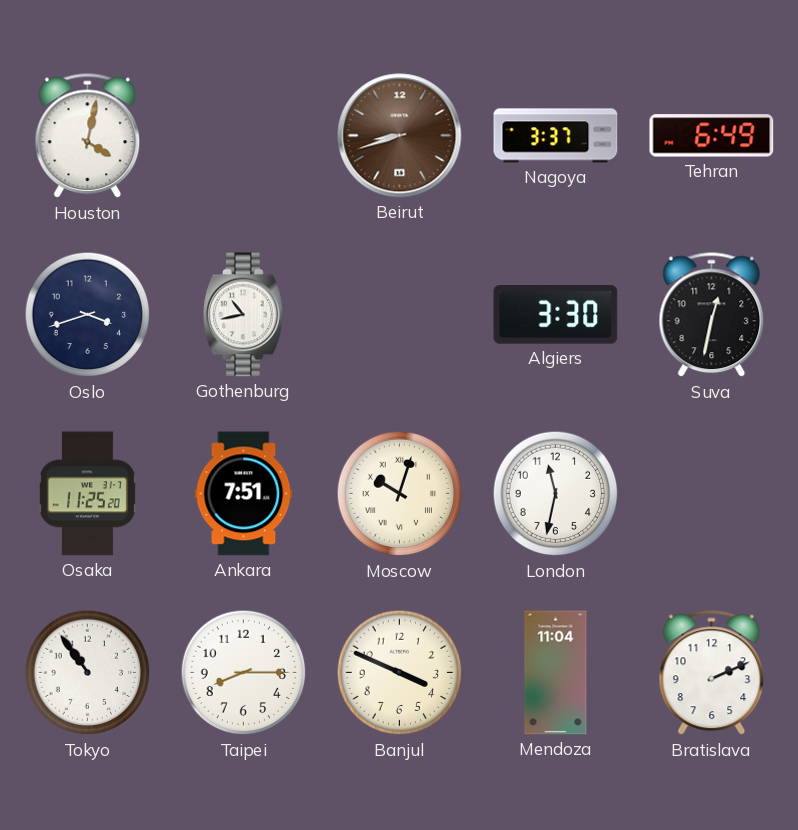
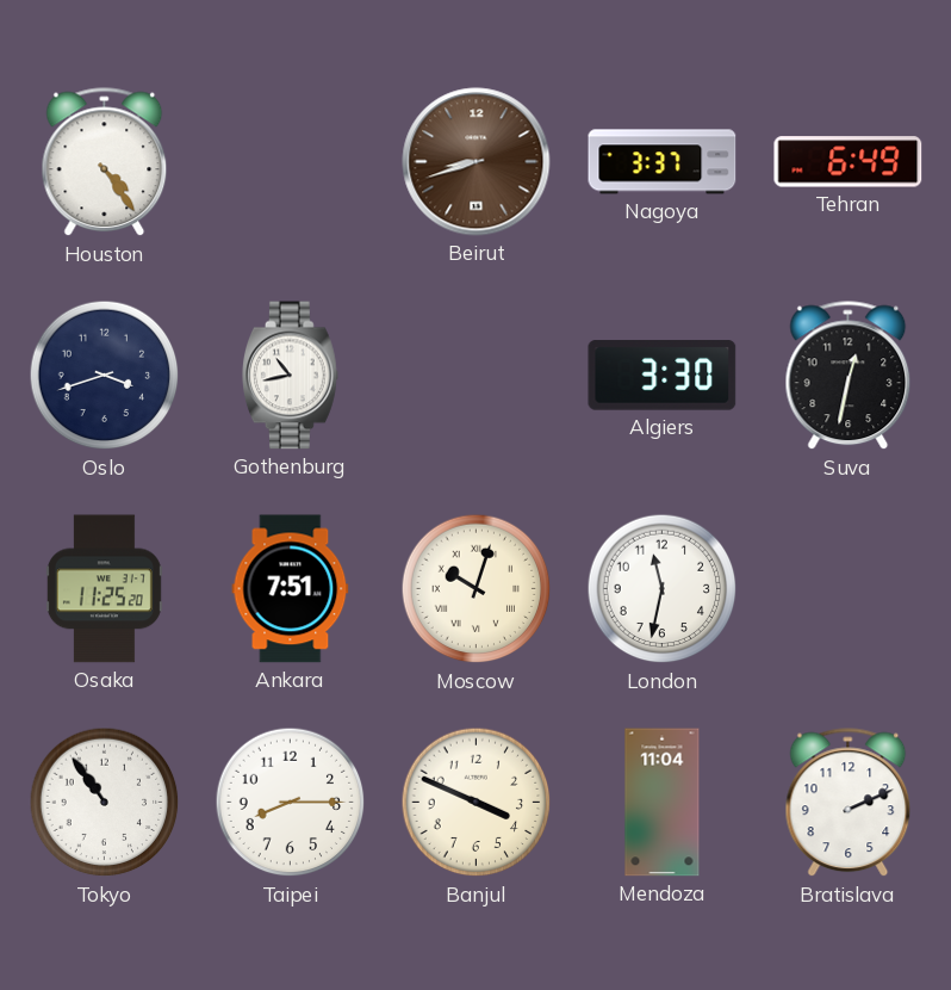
Houston: 4:02 -> 4:24 (105, 162)
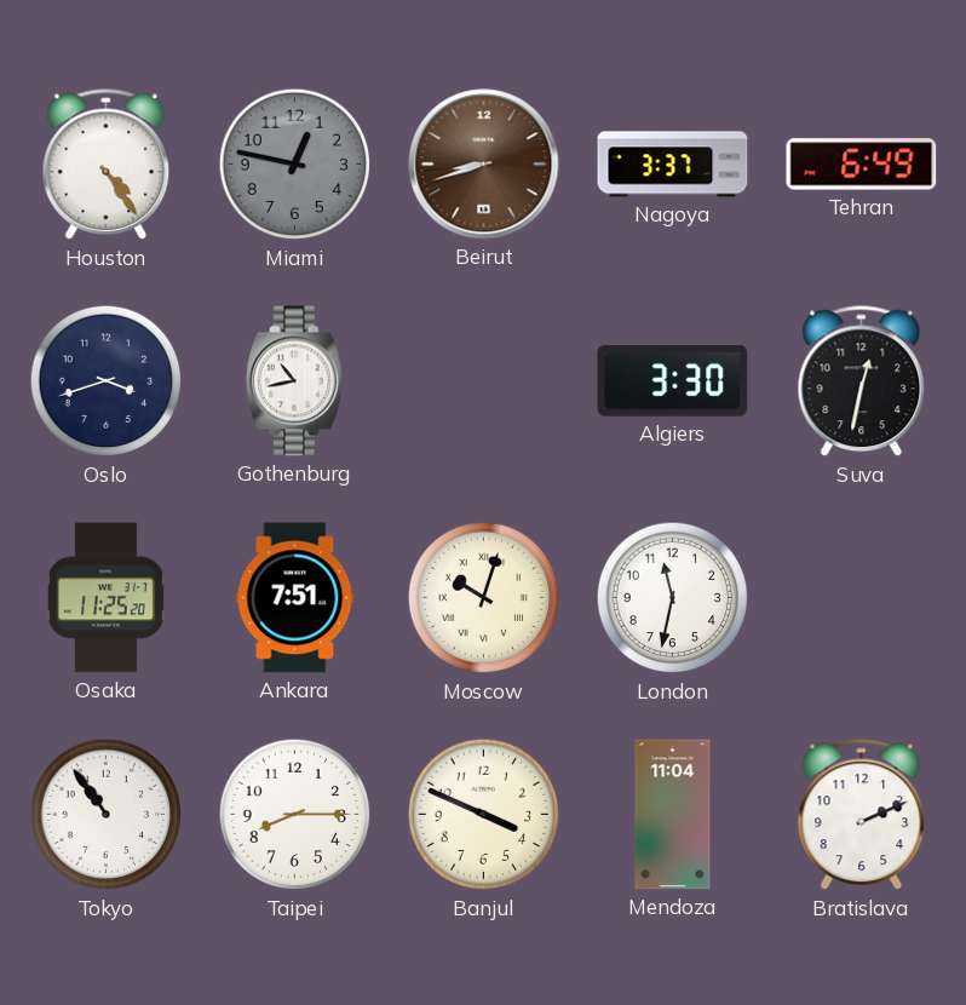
Miami: none -> 12:47 (295, 165)
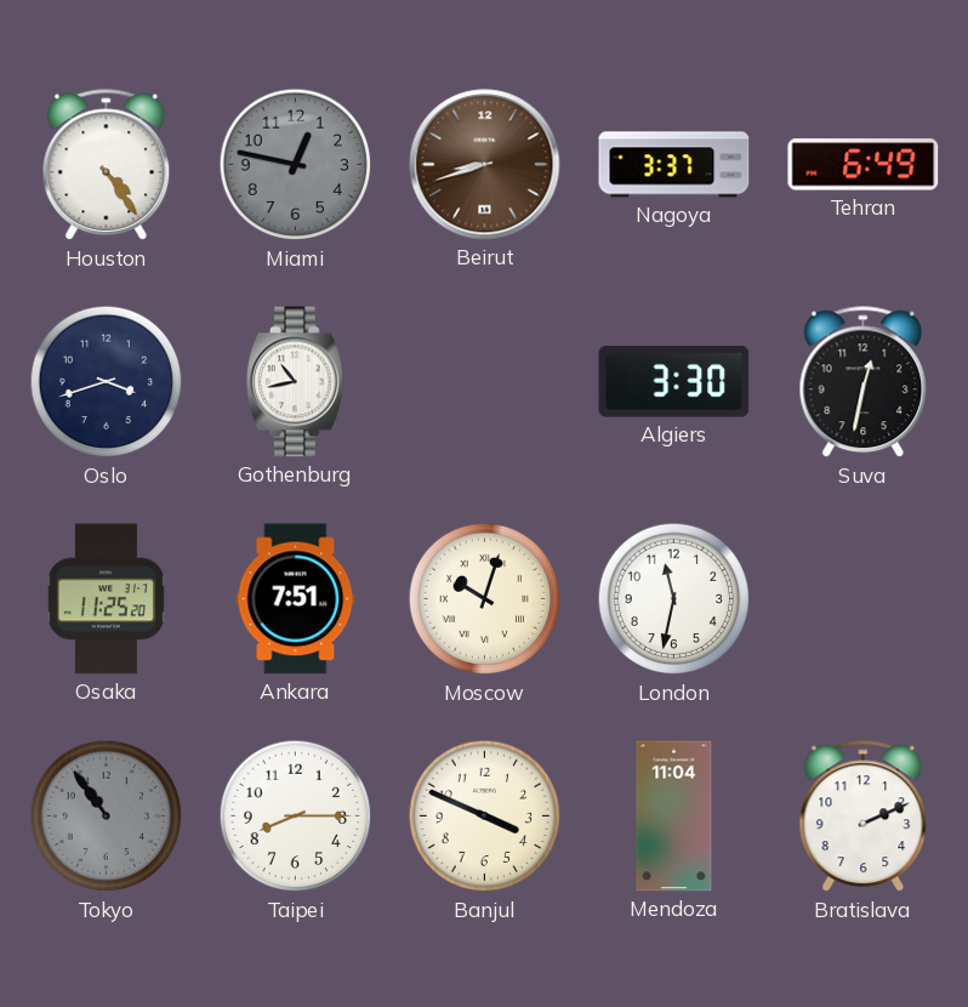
Tokyo dial: white -> grey (107, 817)
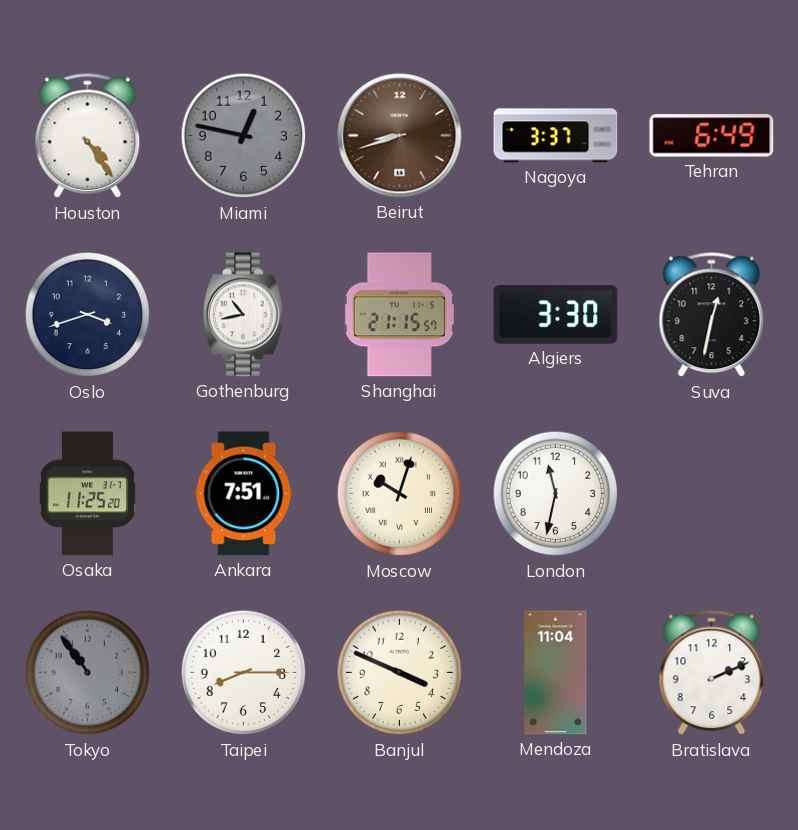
Shanghai: none -> 21:15 (399, 315)
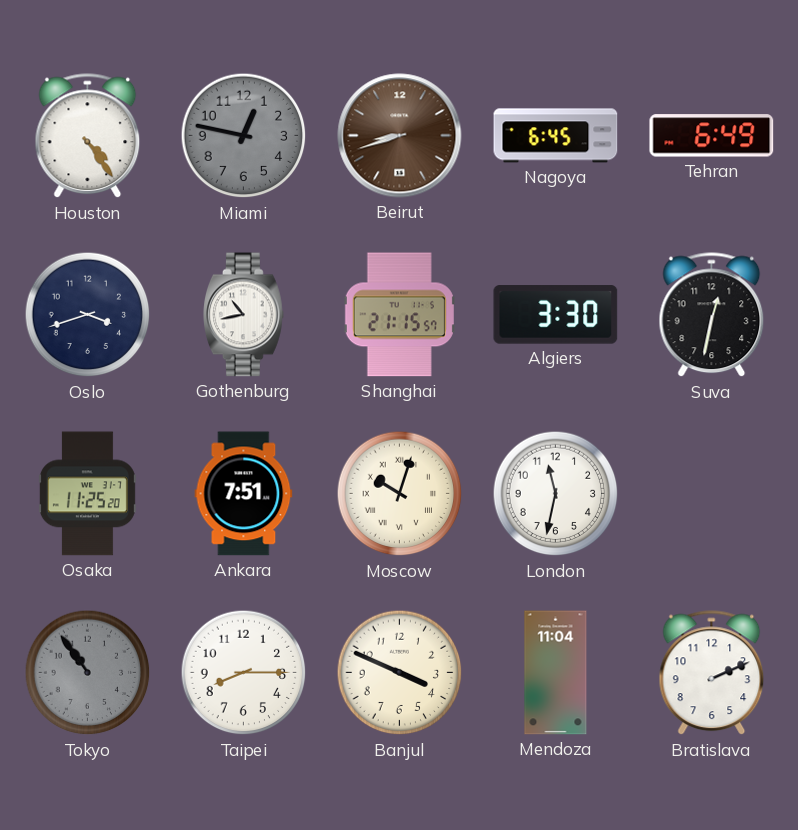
Nagoya: 3:37 -> 6:45 (556, 136)
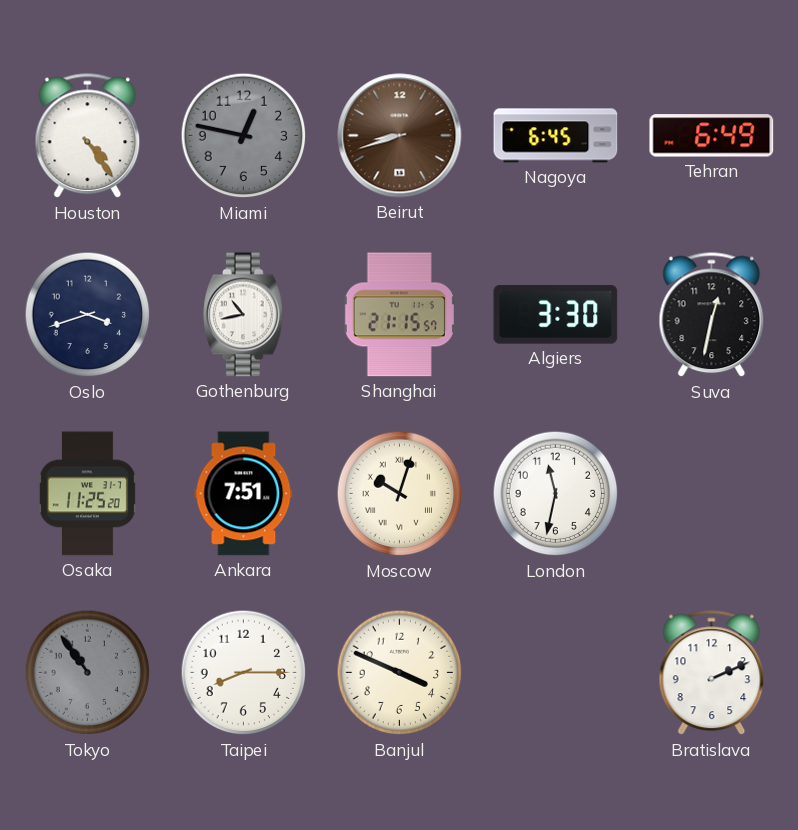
Mendoza: 11:04 -> none (556, 673)
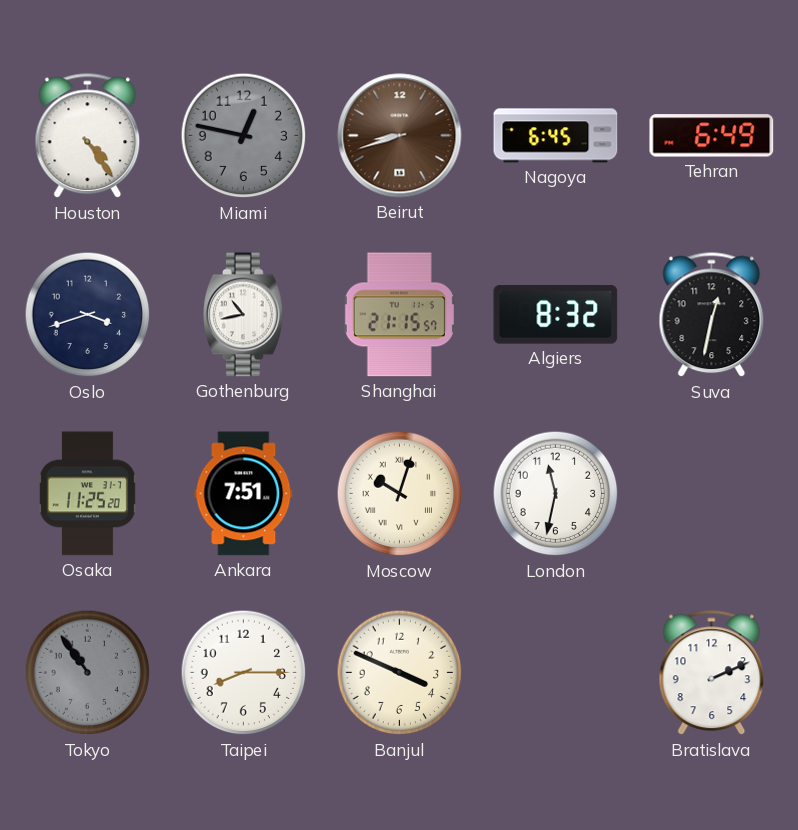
Algiers: 3:30 -> 8:32 (556, 315)
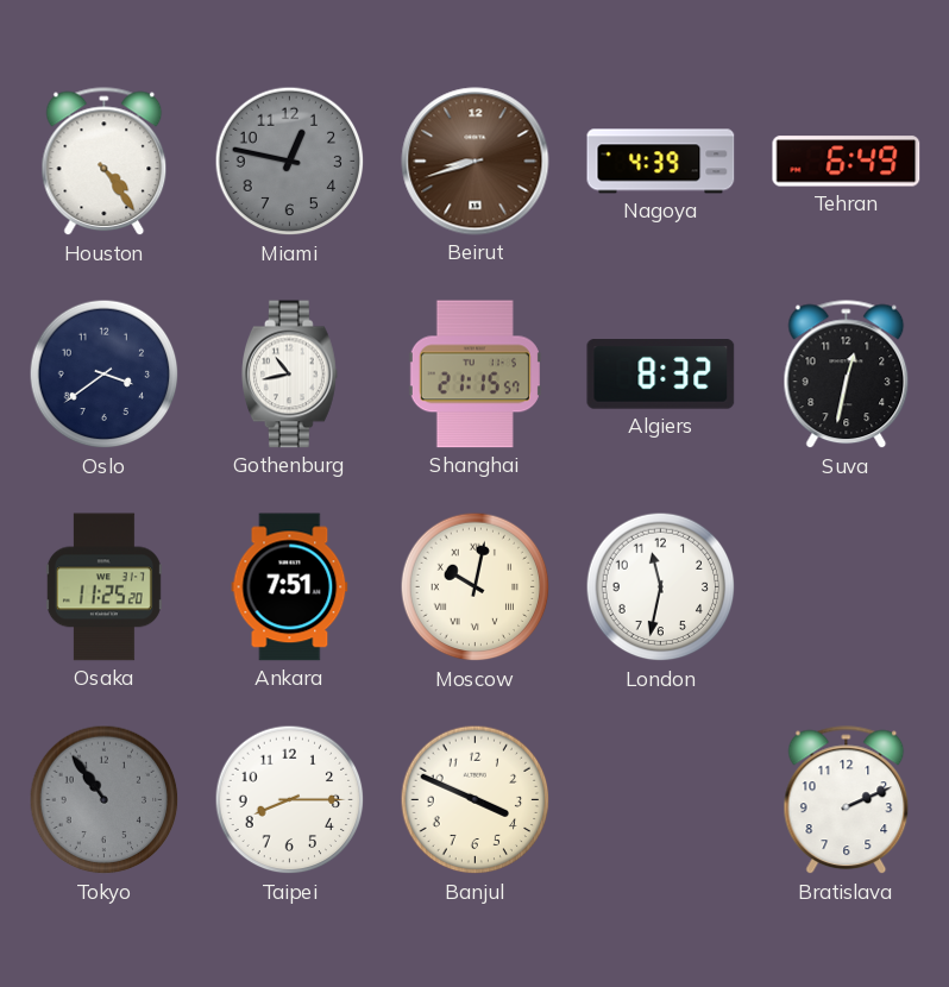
Nagoya: 6:45 -> 4:39 (661, 162)
Oslo: 3:42 -> 3:39 (105, 375)
Moscow: 10:03 -> 10:02 (476, 587)
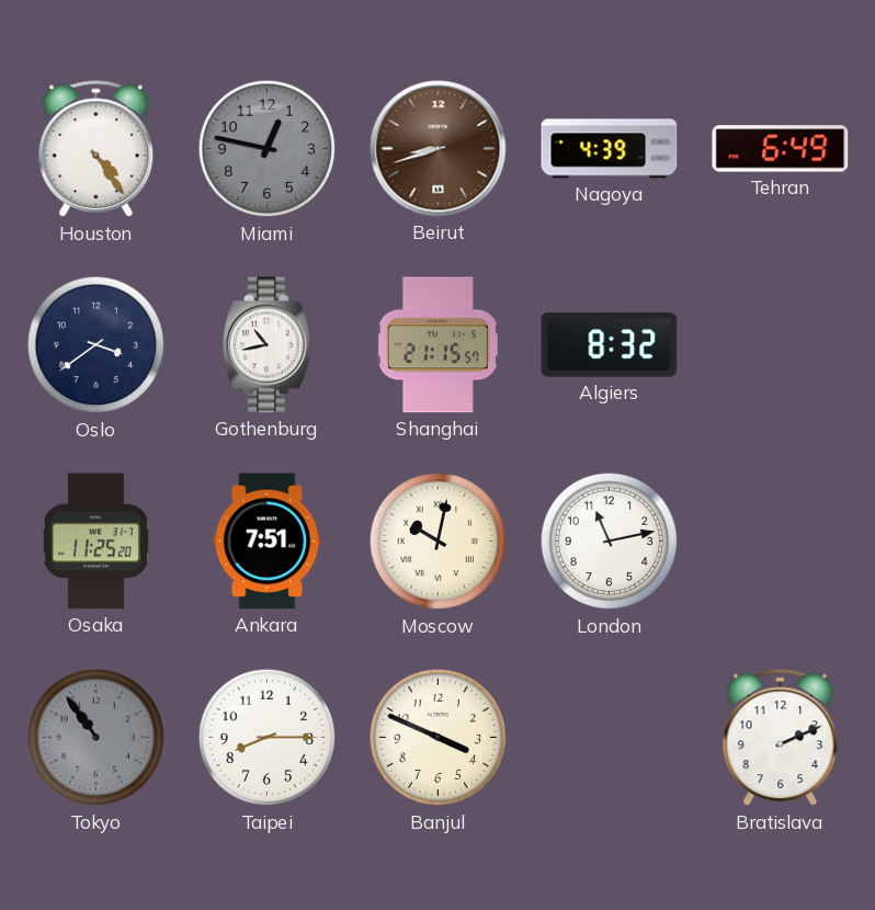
Suva: 12:32 -> none (847, 375)
London: 11:32 -> 11:13 (610, 542)
